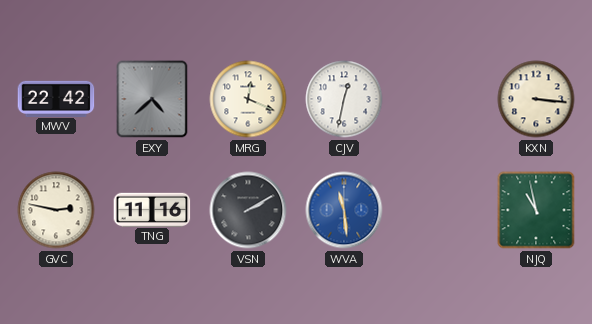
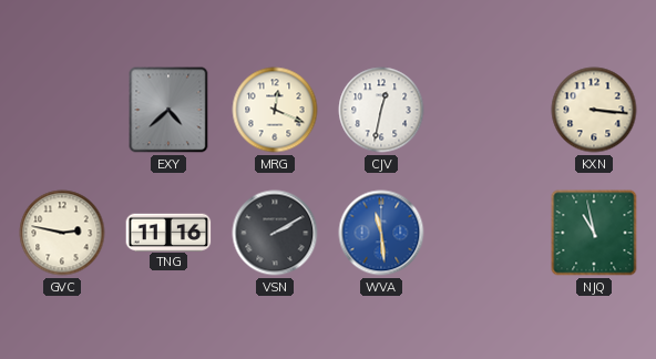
MWV: 22:42 -> none (56, 98)
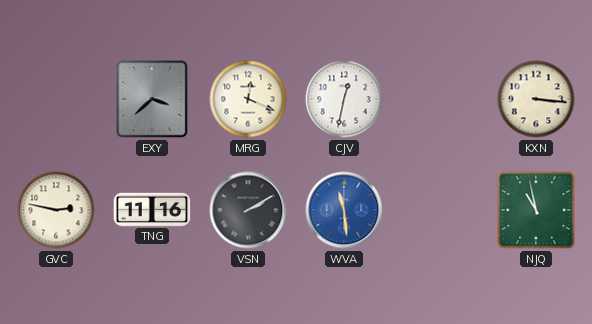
EXY: 4:38 -> 3:38 (152, 99)
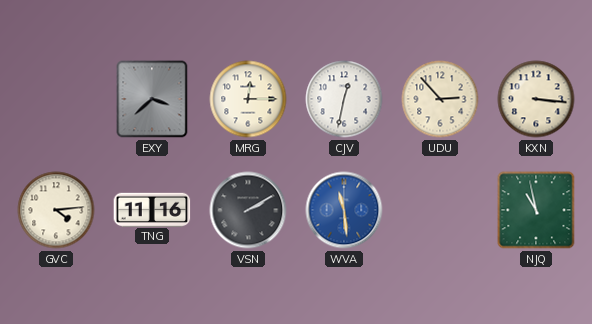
MRG: 12:19 -> 12:15 (248, 99)
UDU: none -> 2:53 (440, 99)
GVC: 2:47 -> 4:14 (56, 210)
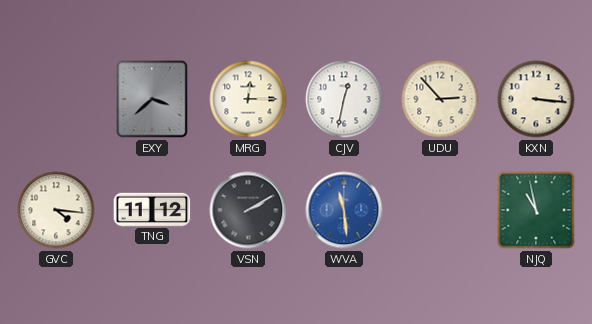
GVC: 4:14 -> 4:16 (56, 210)
TNG: 11:16 -> 11:12 (152, 209)
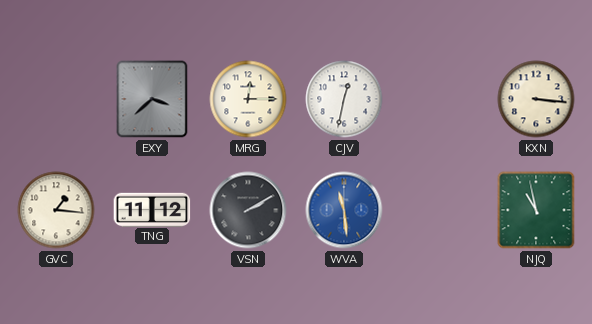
UDU: 2:53 -> none (440, 99)
GVC: 4:16 -> 1:16 (56, 210)
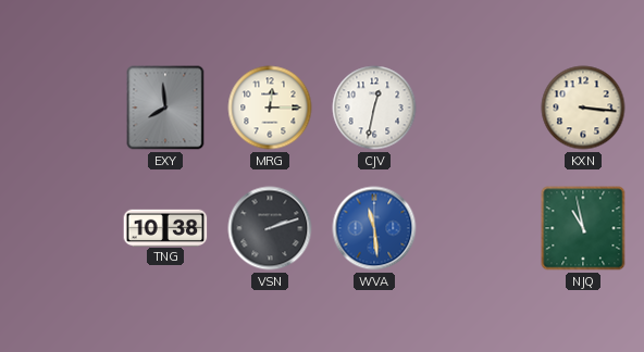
EXY: 3:38 -> 7:59 (165, 108)
GVC: 1:16 -> none (56, 210)
TNG: 11:12 -> 10:38 (165, 227)
VSN: 2:10 -> 2:12 (270, 228)
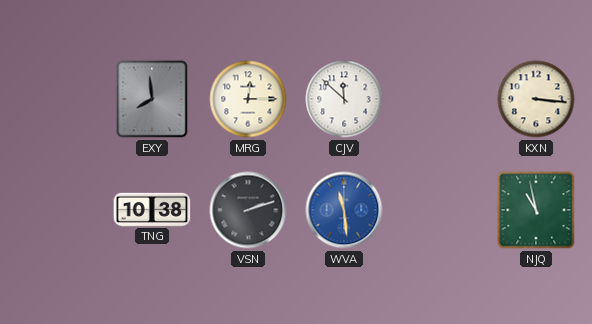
CJV: 12:32 -> 11:52 (344, 99)
